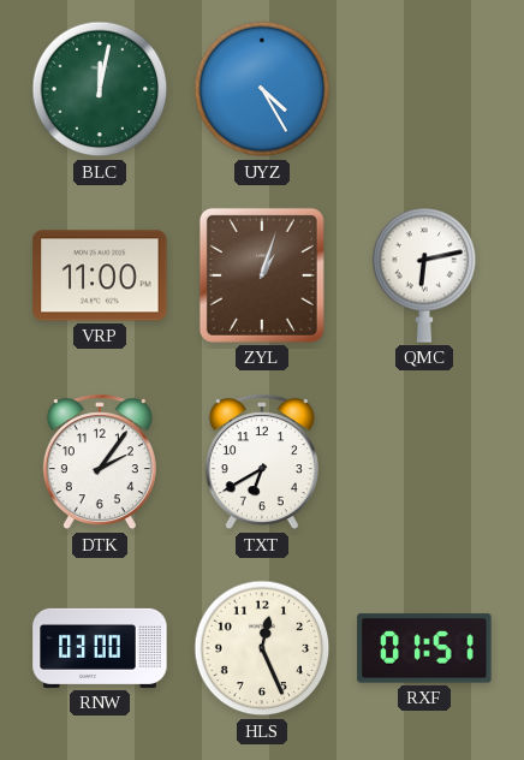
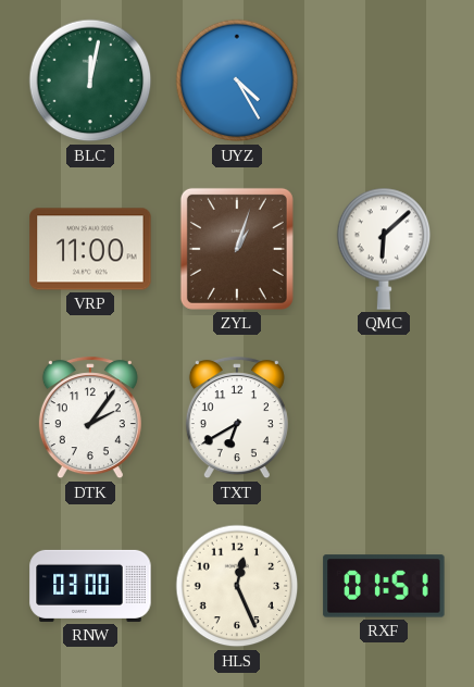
QMC: 6:13 -> 6:08 (384, 249)
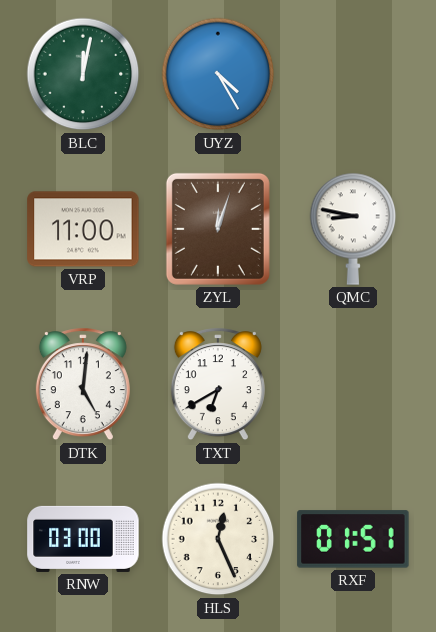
ZYL: 1:03 -> 12:03 (218, 229)
QMC: 6:08 -> 8:47 (353, 229)
DTK: 2:06 -> 5:01 (83, 385)
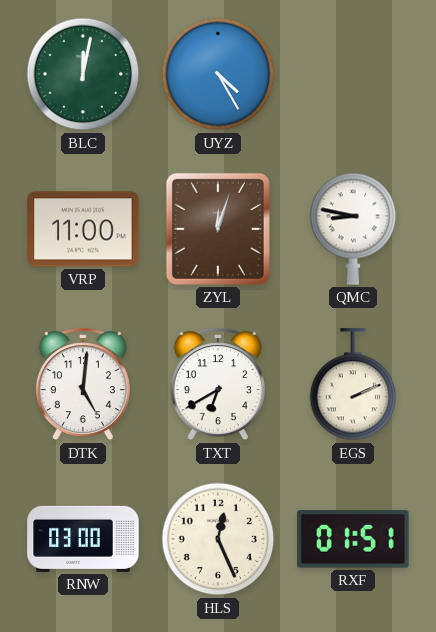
EGS: none -> 2:11 (353, 385)
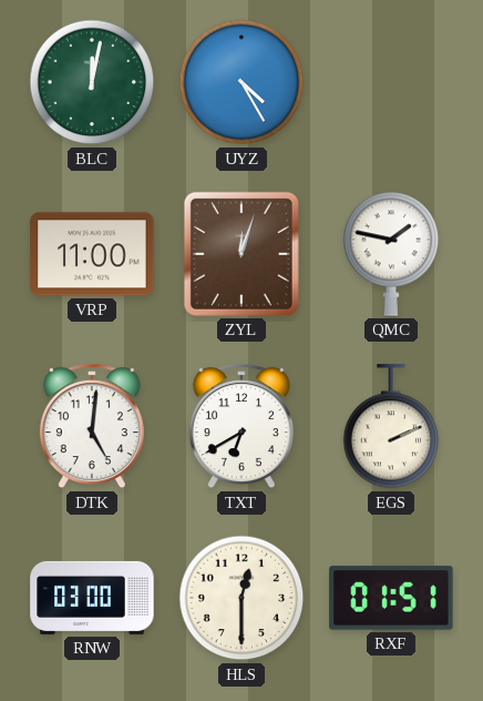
QMC: 8:47 -> 1:47 (391, 254)
HLS: 12:26 -> 12:30 (242, 598)
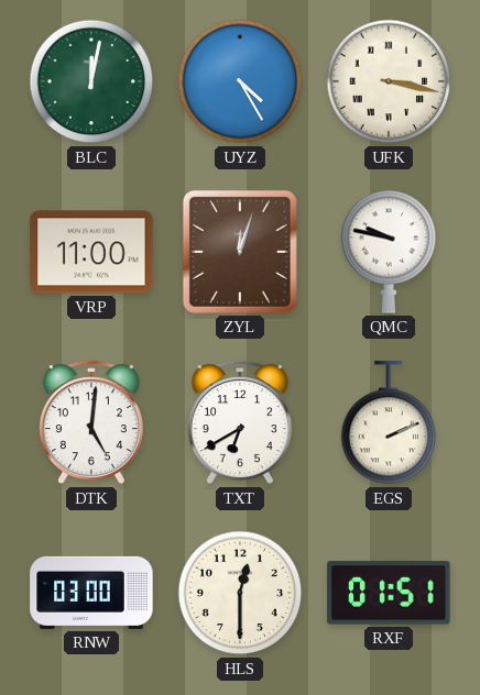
UFK: none -> 3:17 (389, 81)
QMC: 1:47 -> 9:47 (389, 252)
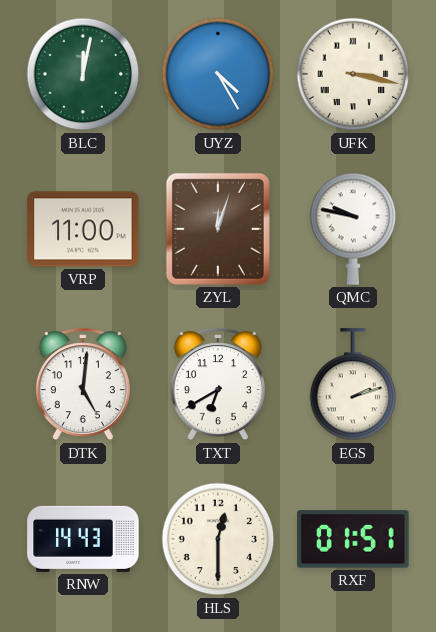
EGS: 2:11 -> 2:12 (353, 385)
RNW: 03:00 -> 14:43 (83, 539)
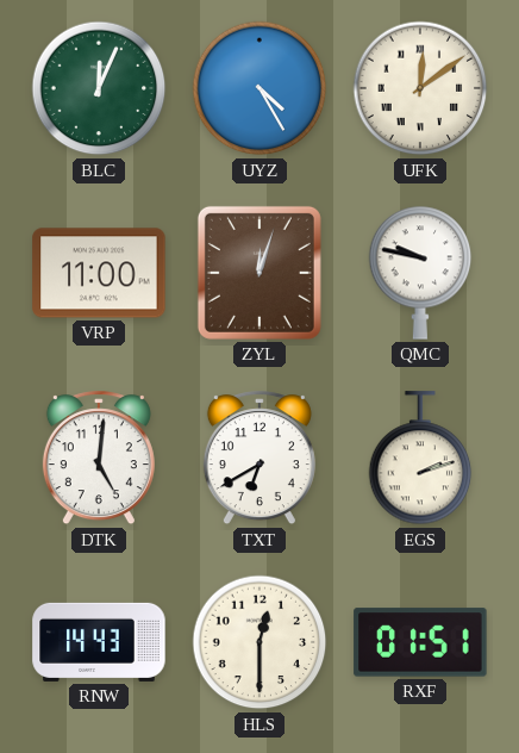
BLC: 12:02 -> 12:04 (99, 88)
UFK: 3:17 -> 12:09 (420, 88)
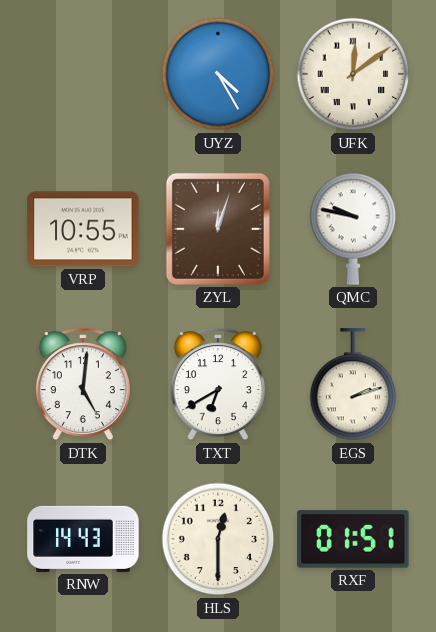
BLC: 12:04 -> none (99, 88)
VRP: 11:00 -> 10:55 (83, 229)
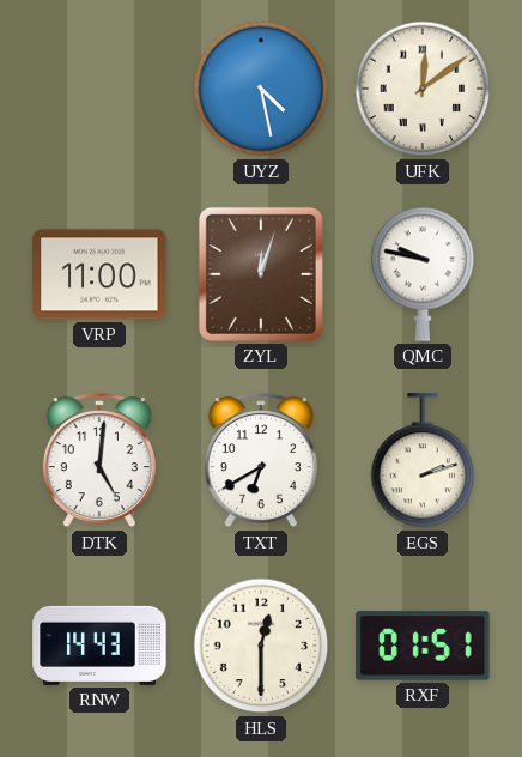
UYZ: 4:25 -> 4:28 (261, 89)
VRP: 10:55 -> 11:00 (99, 274)
